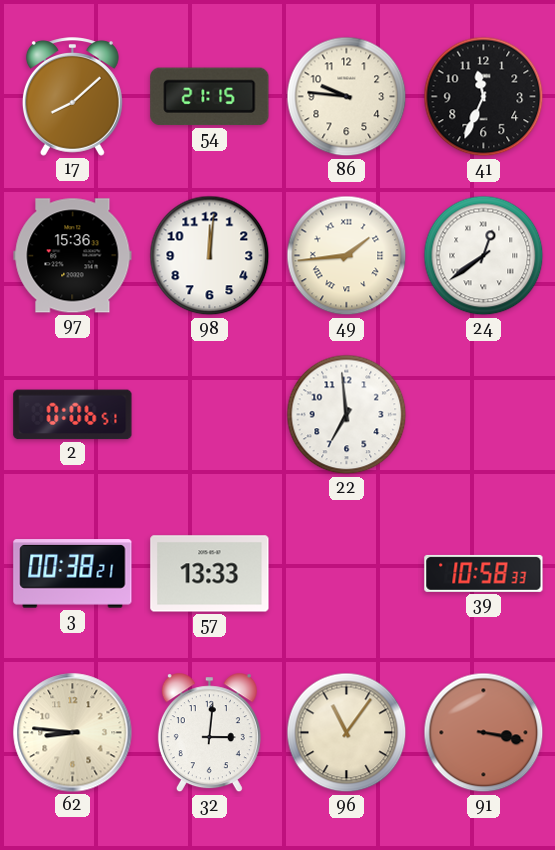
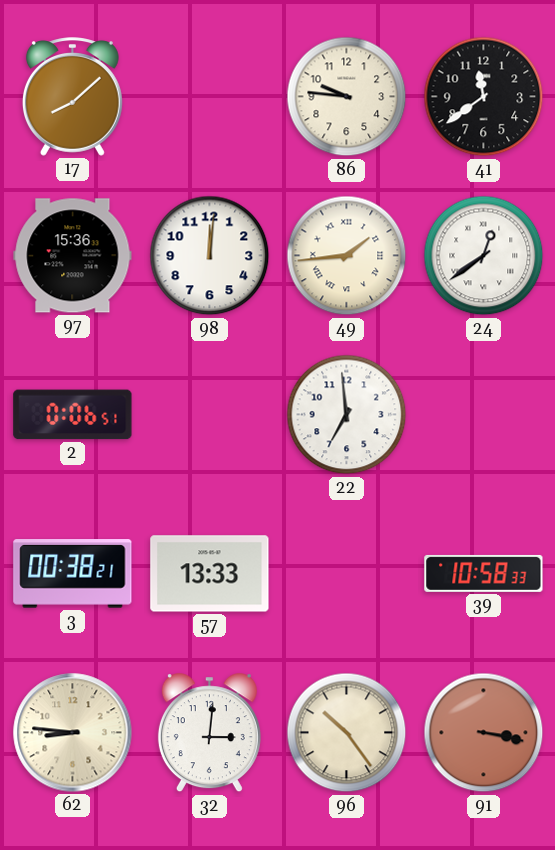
54: 21:15 -> none (210, 97)
41: 11:34 -> 11:39 (484, 97)
96: 11:06 -> 10:24 (347, 733)
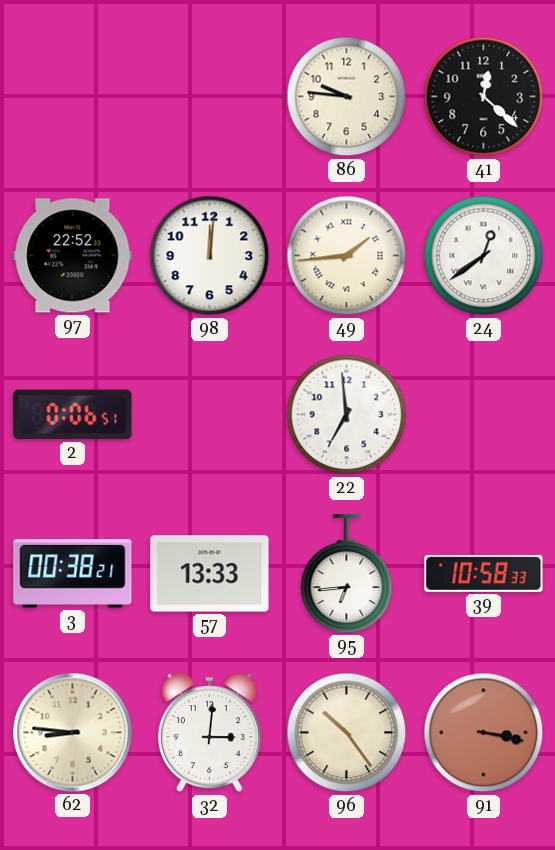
17: 8:08 -> none (72, 97)
41: 11:39 -> 12:22 (484, 97)
97: 15:36 -> 22:52 (73, 256)
95: none -> 6:44 (347, 574)
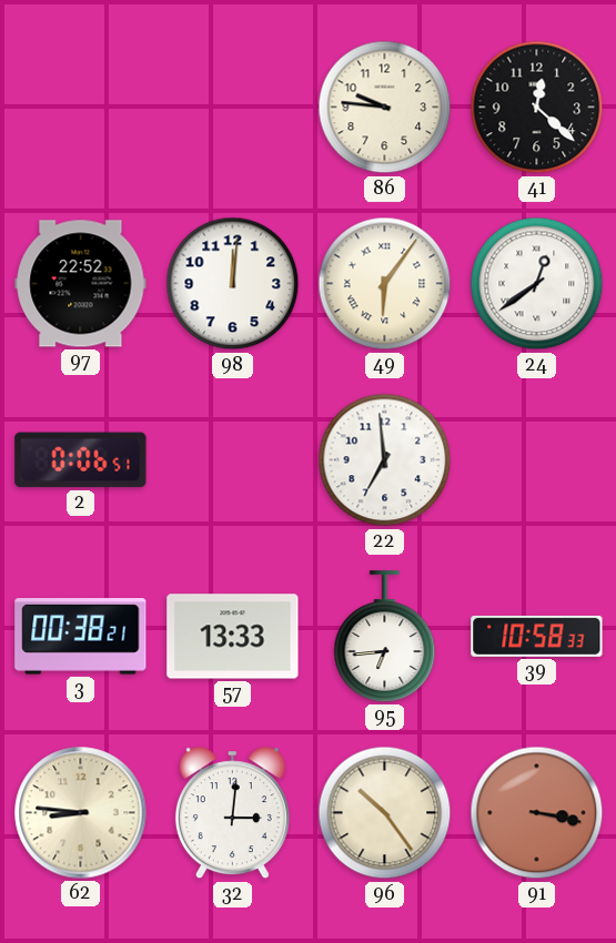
49: 1:44 -> 6:06 (385, 284)
